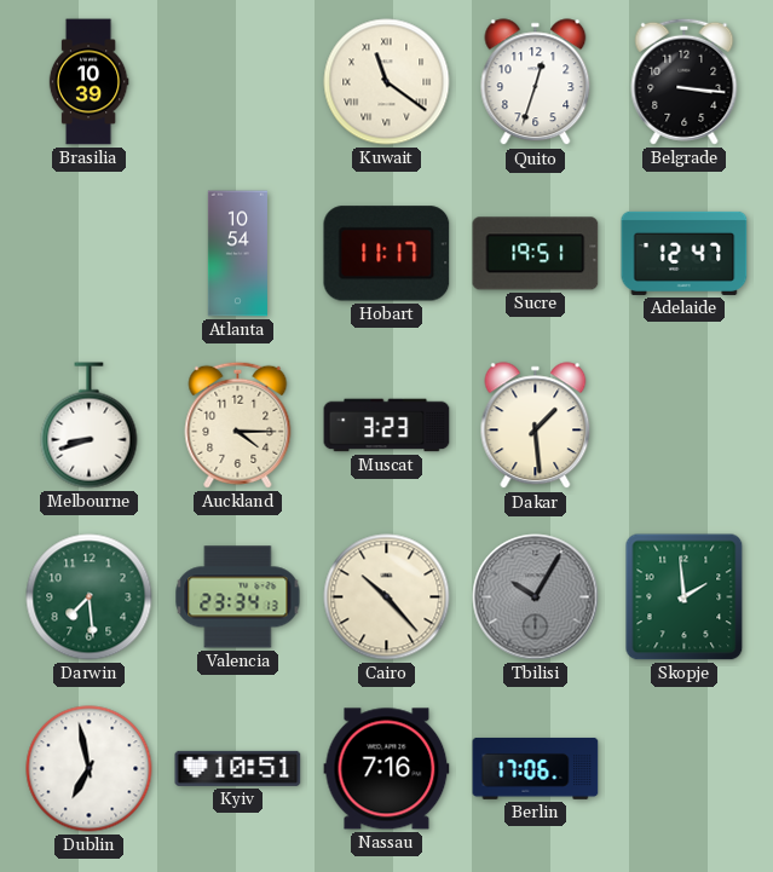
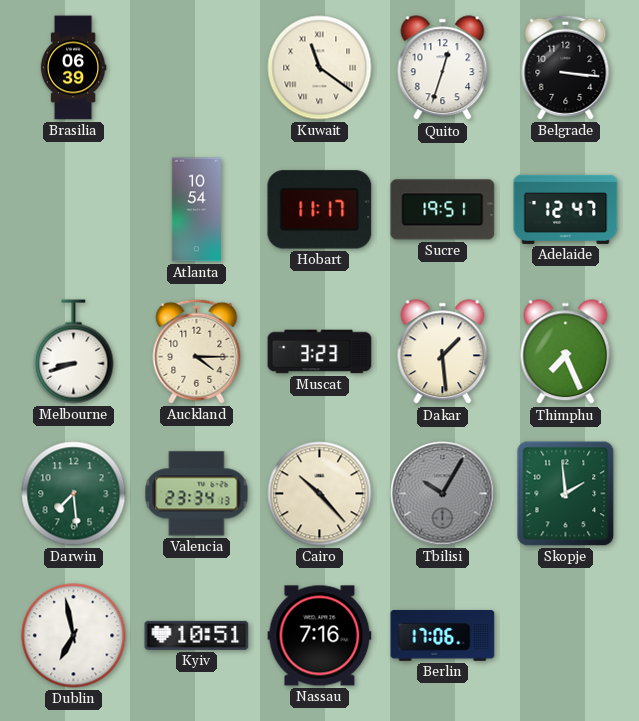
Brasilia: 10:39 -> 06:39 (73, 68)
Thimphu: none -> 7:26 (566, 352)
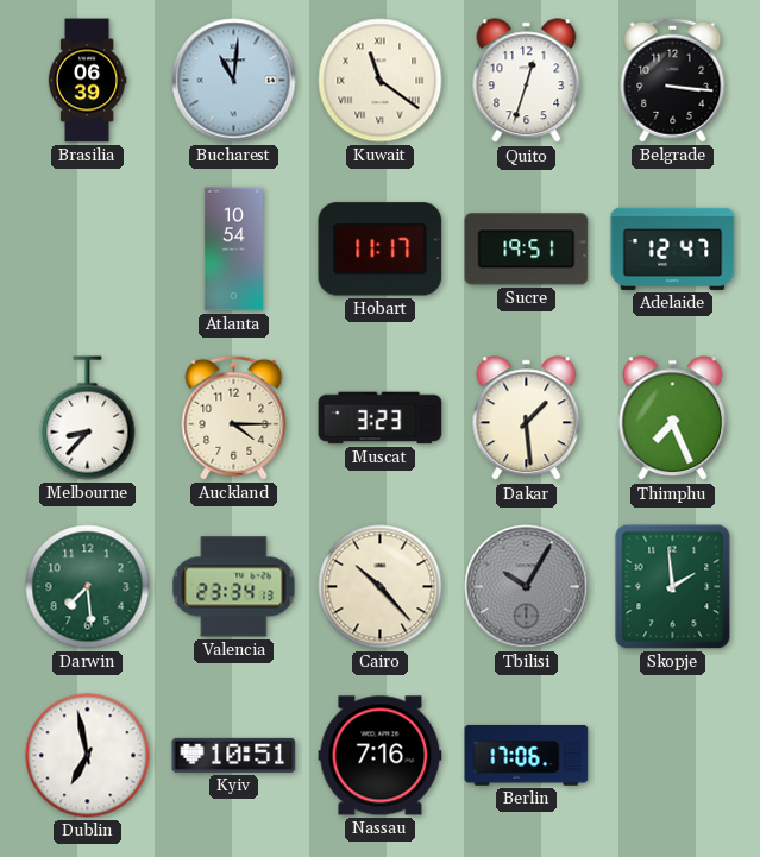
Bucharest: none -> 11:01 (234, 81)
Melbourne: 8:42 -> 8:37 (88, 418)
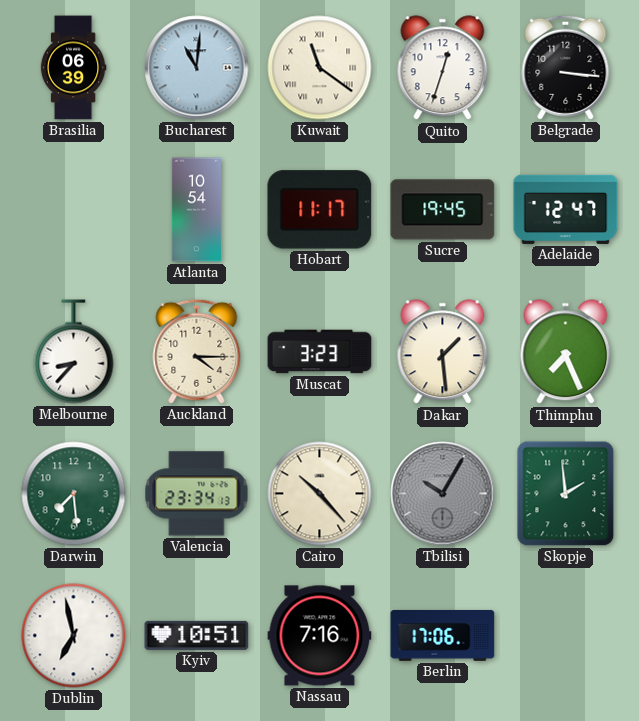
Sucre: 19:51 -> 19:45 (443, 210)
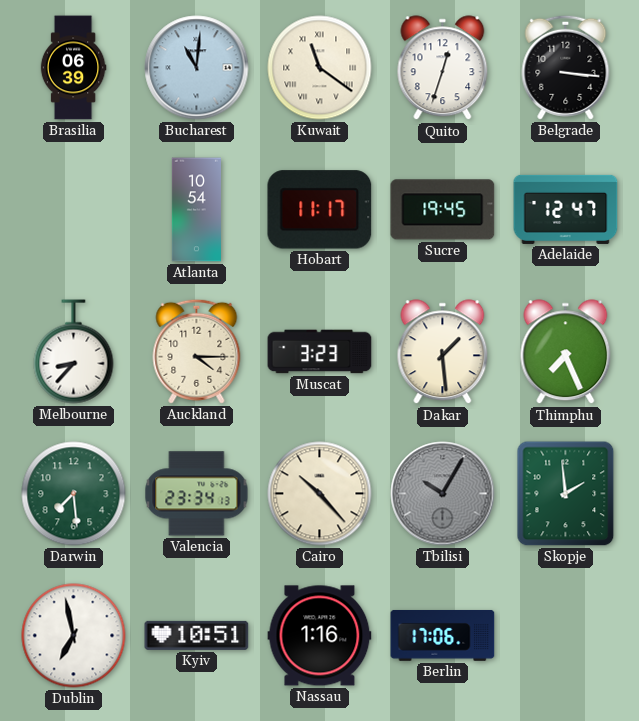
Nassau: 7:16 -> 1:16 (320, 636)
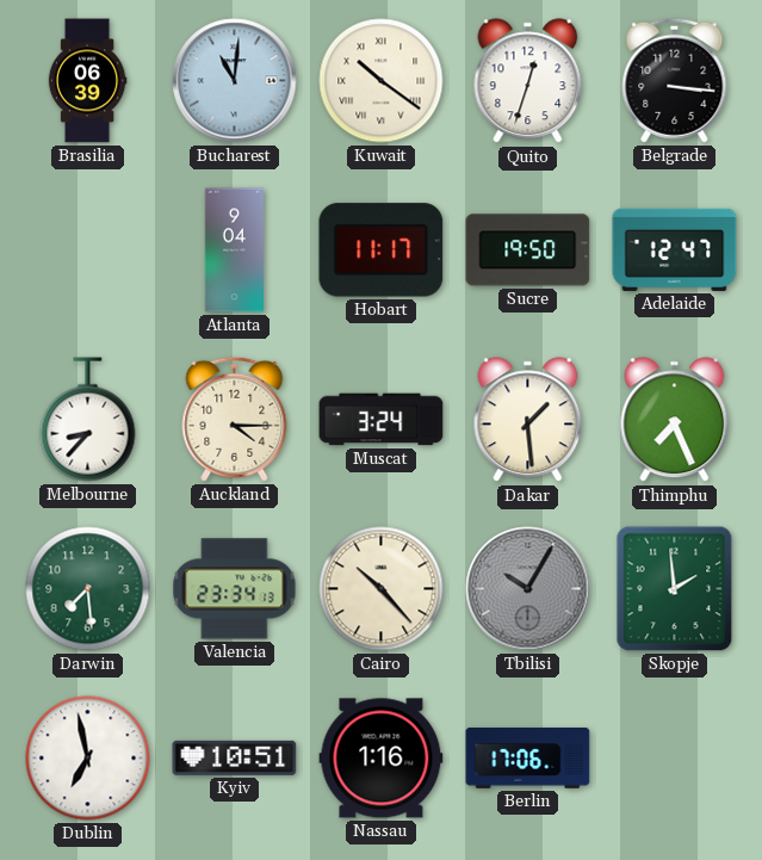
Kuwait: 11:21 -> 10:21 (382, 81)
Atlanta: 10:54 -> 9:04 (234, 250)
Sucre: 19:45 -> 19:50 (528, 250)
Muscat: 3:23 -> 3:24 (382, 420)
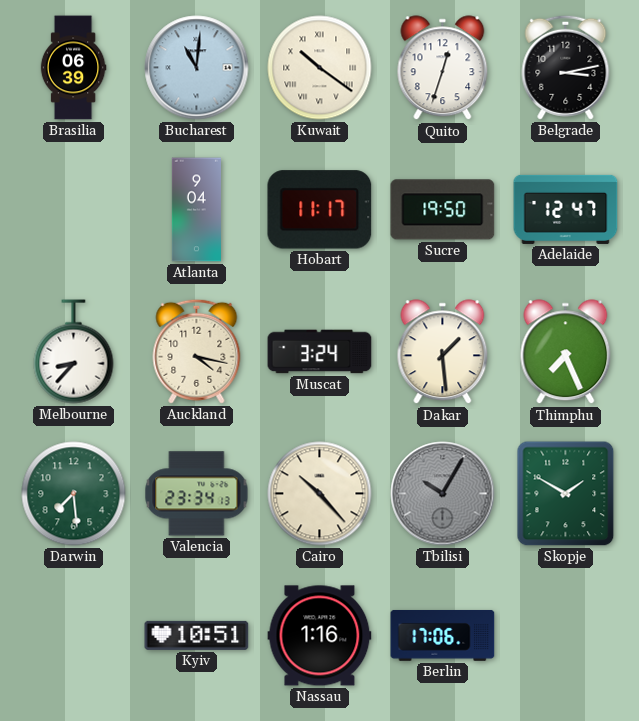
Belgrade: 3:16 -> 3:13 (566, 67)
Auckland: 4:15 -> 4:17 (197, 351)
Skopje: 1:59 -> 1:50 (566, 494)
Dublin: 6:58 -> none (88, 759)
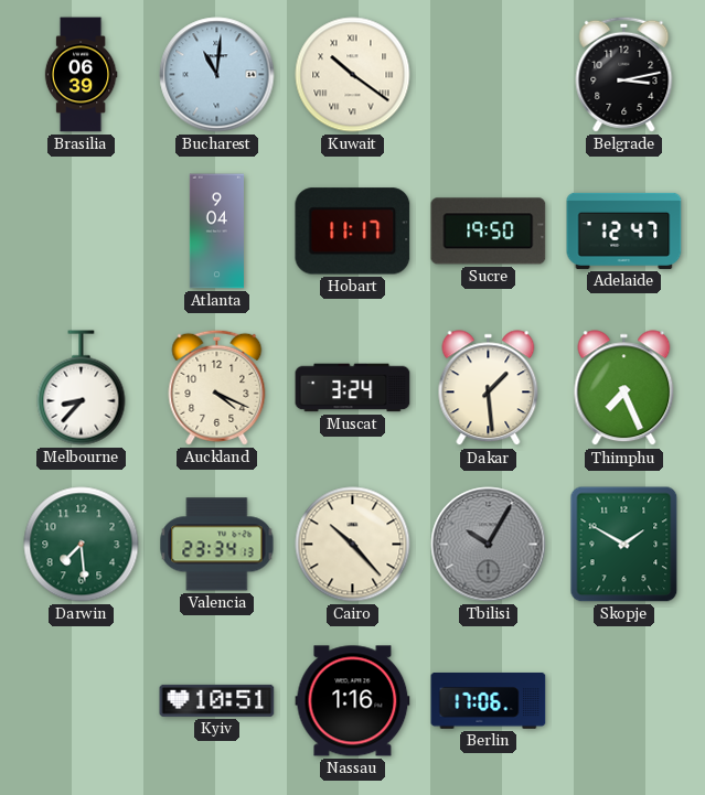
Quito: 12:33 -> none (443, 68)
Auckland: 4:17 -> 4:19 (217, 387)
